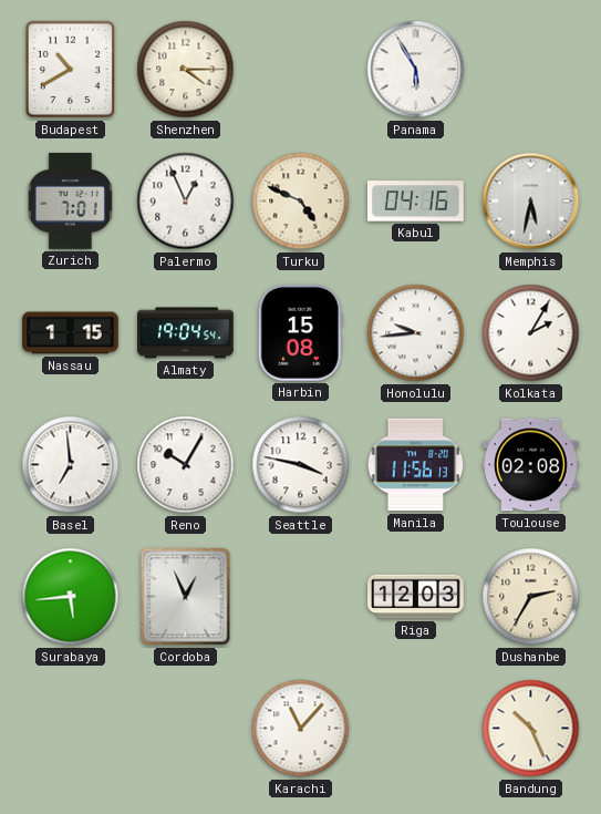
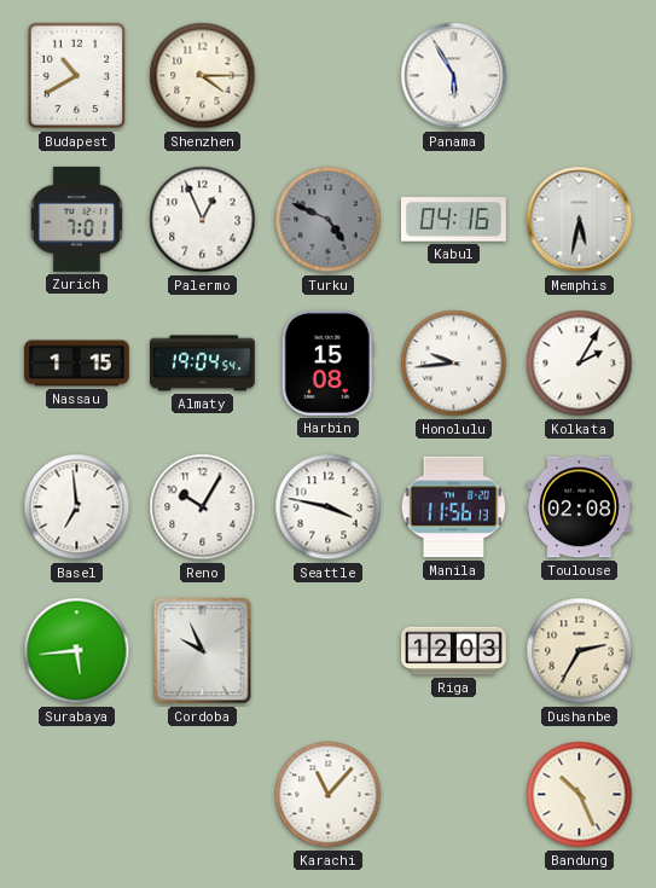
Turku dial: cream -> grey (329, 220)
Cordoba: 12:56 -> 9:56 (203, 651)
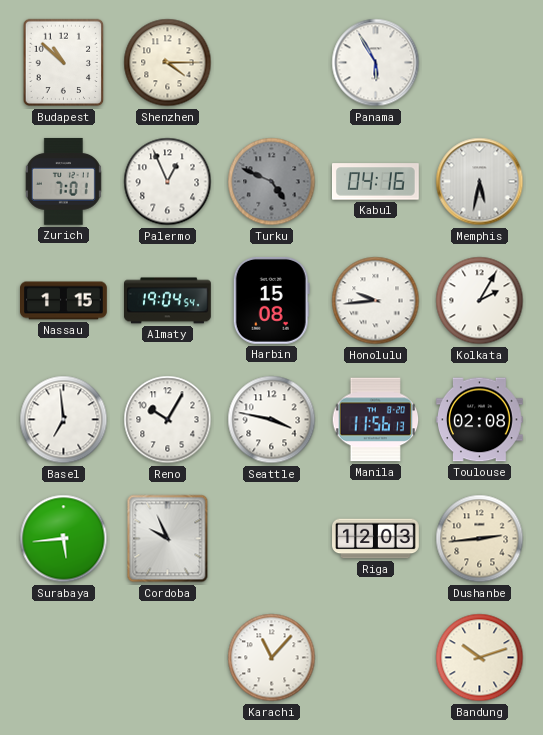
Budapest: 10:40 -> 10:52 (64, 63)
Dushanbe: 2:35 -> 2:44 (480, 539)
Bandung: 10:26 -> 10:12 (480, 658)
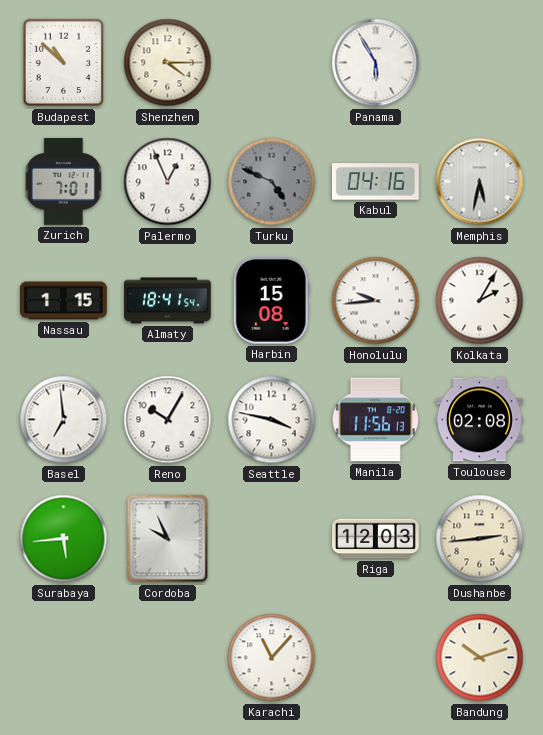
Almaty: 19:04 -> 18:41 (168, 301)
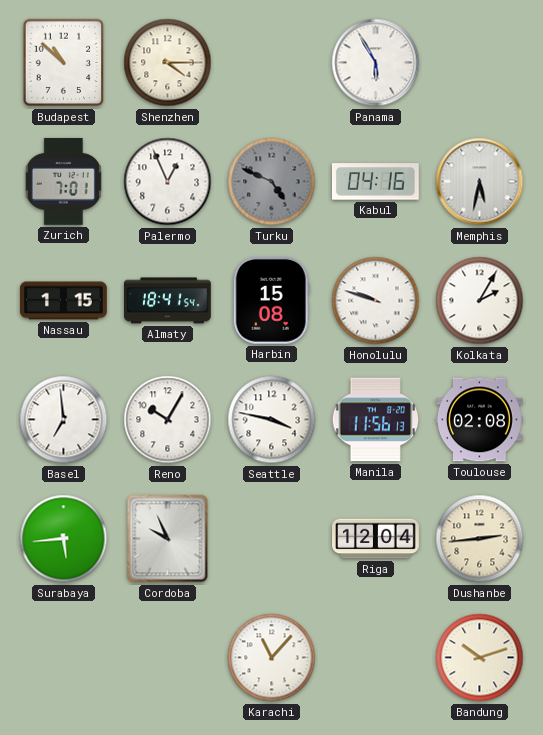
Honolulu: 9:44 -> 9:48 (376, 301)
Riga: 12:03 -> 12:04 (376, 539)
